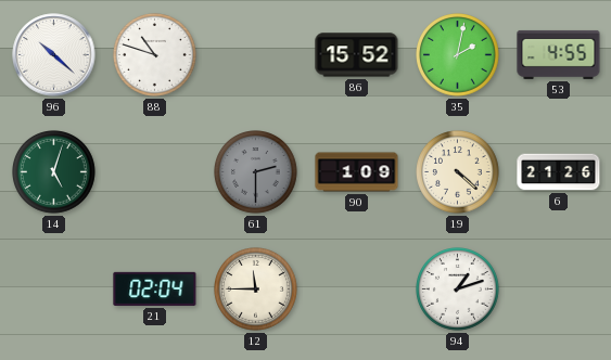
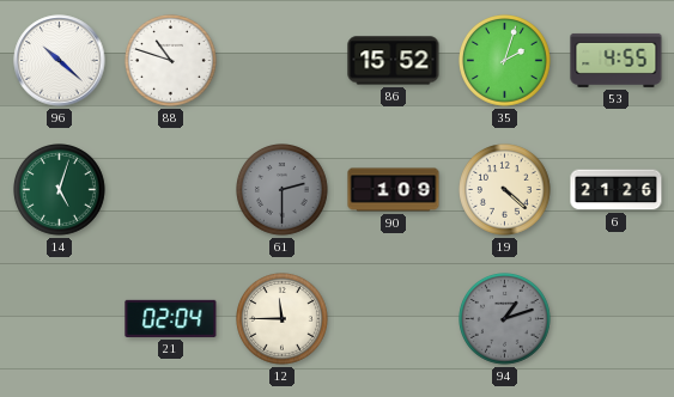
35: 2:02 -> 2:03 (505, 61)
94 dial: white -> grey (505, 319)
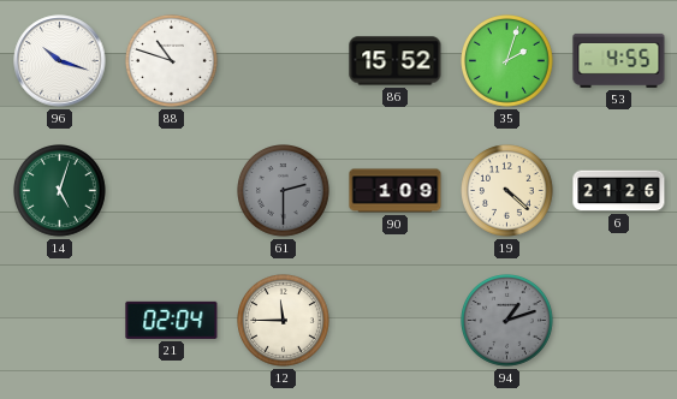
96: 10:22 -> 10:18 (60, 61)
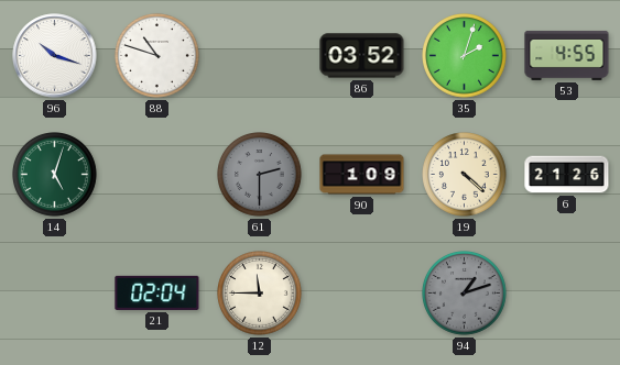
86: 15:52 -> 03:52 (362, 56)
